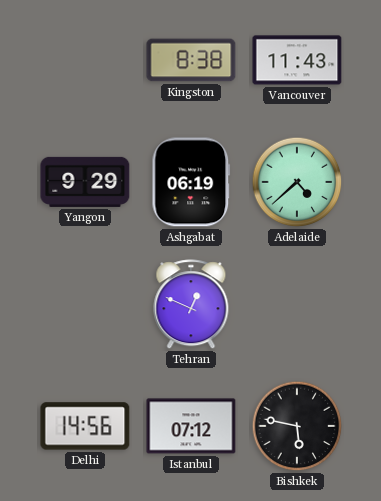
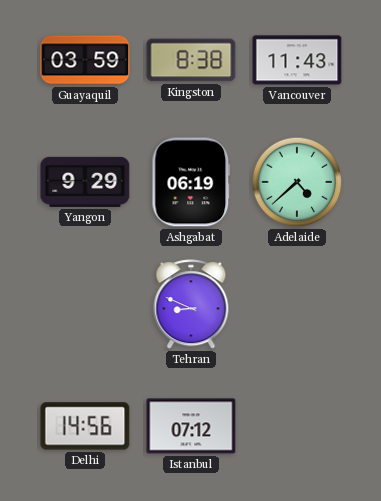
Guayaquil: none -> 03:59 (85, 60)
Tehran: 12:49 -> 8:49 (191, 305)
Bishkek: 5:47 -> none (297, 426)
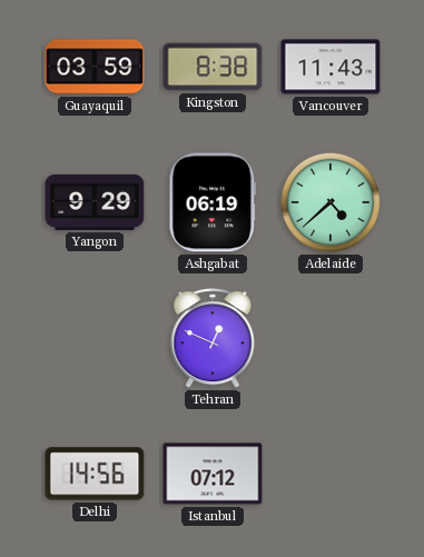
Tehran: 8:49 -> 12:49 (213, 339)
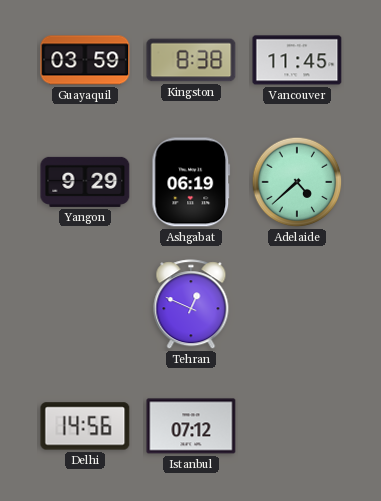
Vancouver: 11:43 -> 11:45 (297, 60)
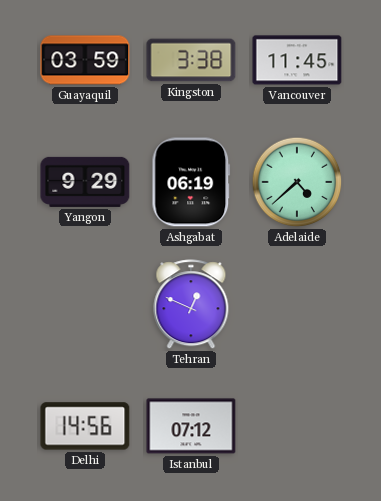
Kingston: 8:38 -> 3:38 (191, 60)
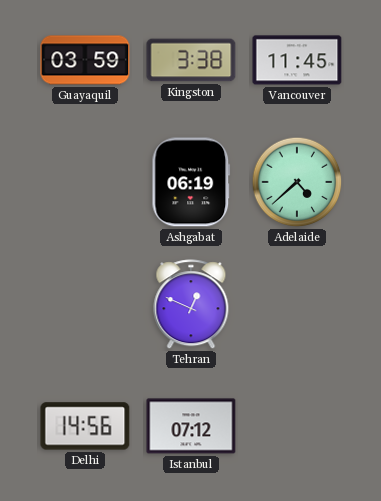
Yangon: 9:29 -> none (85, 182)
